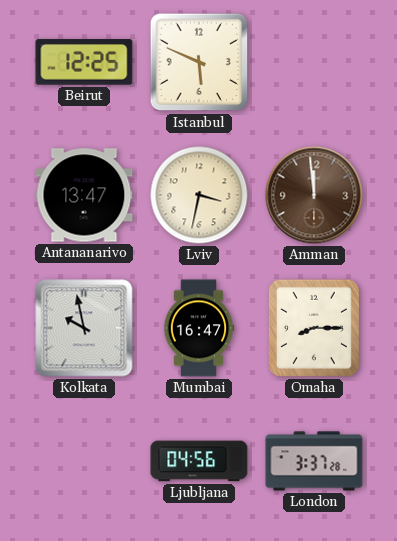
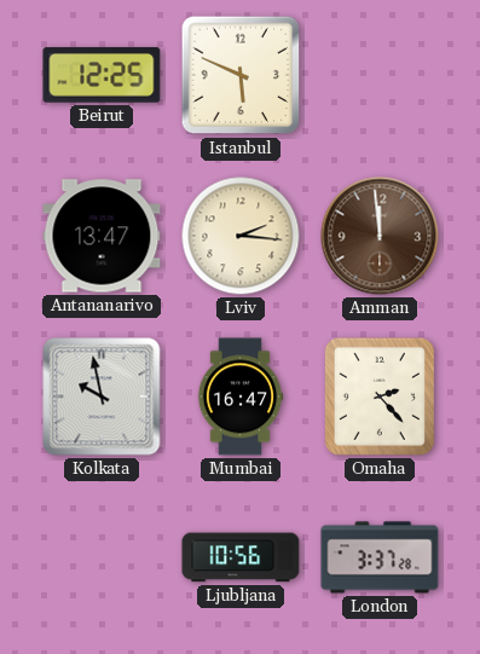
Lviv: 3:32 -> 2:16 (241, 236)
Omaha: 8:15 -> 2:23 (380, 397)
Ljubljana: 04:56 -> 10:56 (241, 557)
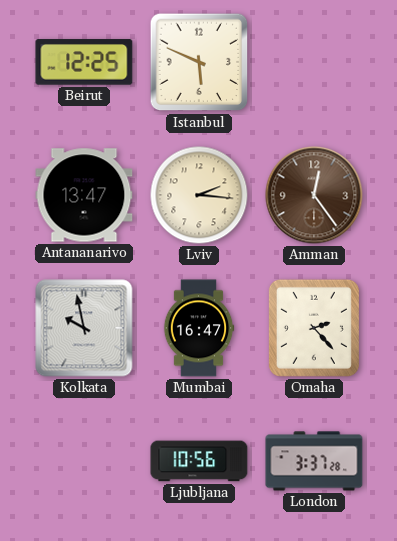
Amman: 11:59 -> 12:24 (314, 195)
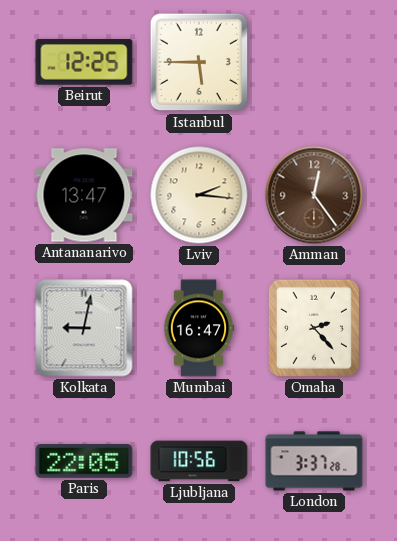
Istanbul: 5:49 -> 5:45 (199, 62)
Kolkata: 9:58 -> 9:02 (84, 328)
Paris: none -> 22:05 (84, 462)
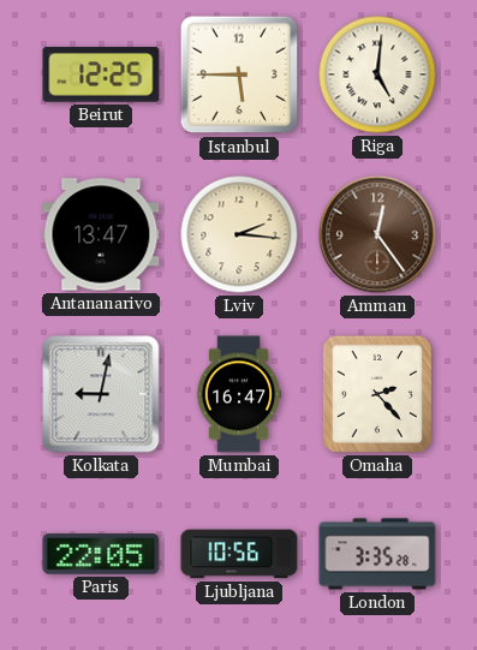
Riga: none -> 5:01 (377, 74)
London: 3:37 -> 3:35 (377, 554)
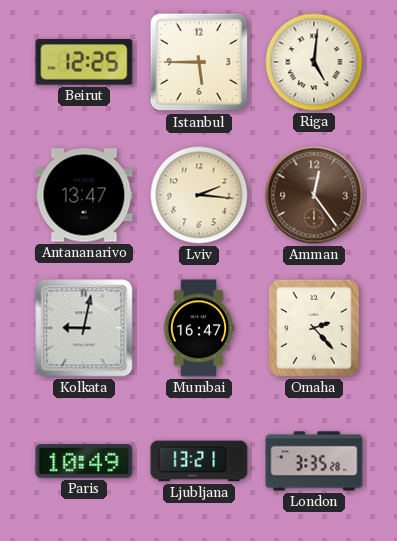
Paris: 22:05 -> 10:49 (84, 462)
Ljubljana: 10:56 -> 13:21 (199, 461)
